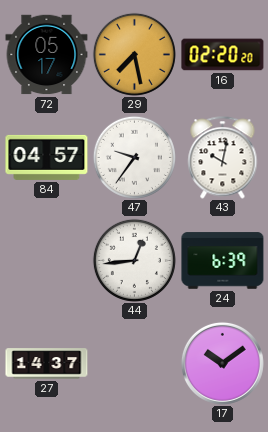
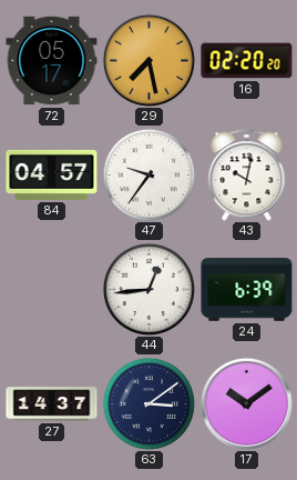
63: none -> 3:09 (148, 403)
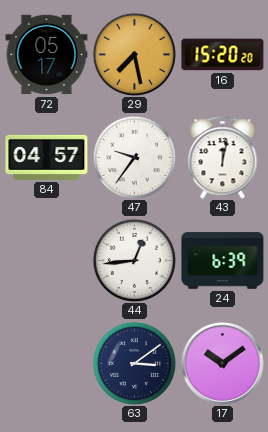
16: 02:20 -> 15:20 (223, 55)
43: 10:02 -> 12:02 (223, 158)
27: 14:37 -> none (52, 404)
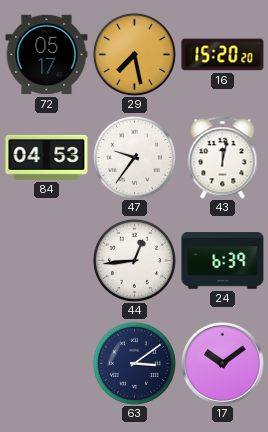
84: 04:57 -> 04:53 (47, 157)
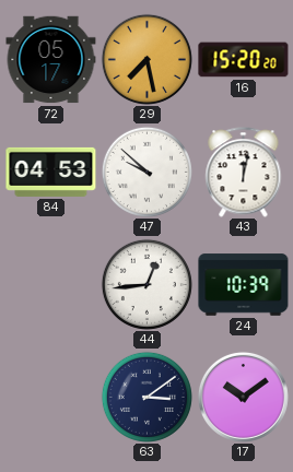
47: 9:36 -> 9:52 (146, 172)
24: 6:39 -> 10:39 (244, 285)
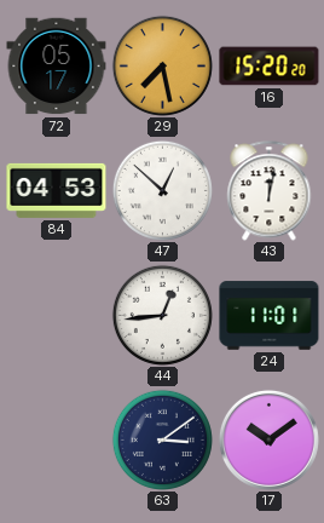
47: 9:52 -> 12:52 (162, 190)
24: 10:39 -> 11:01 (270, 316)
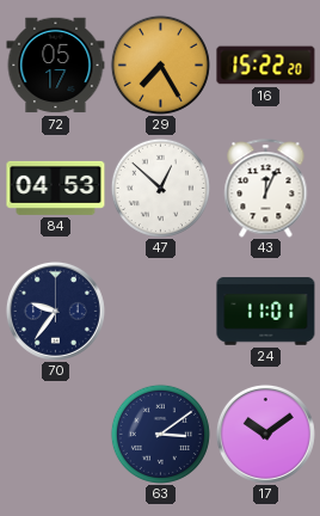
29: 7:28 -> 7:25 (160, 64)
16: 15:20 -> 15:22 (266, 66)
43: 12:02 -> 12:04 (266, 189)
70: none -> 9:36 (55, 311)
44: 12:44 -> none (162, 315)
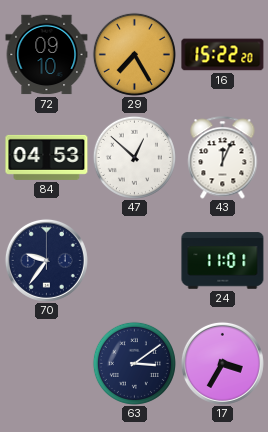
72: 05:17 -> 09:10 (47, 55)
17: 10:09 -> 3:35 (222, 363)
